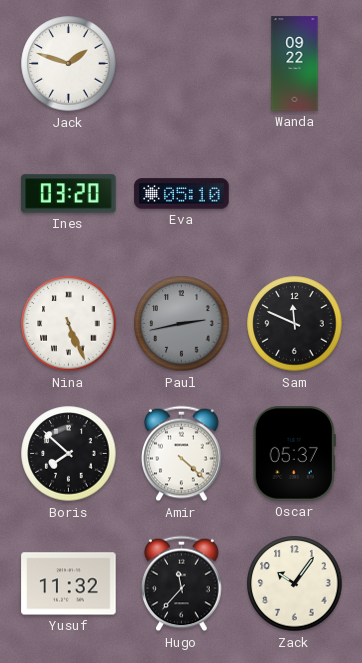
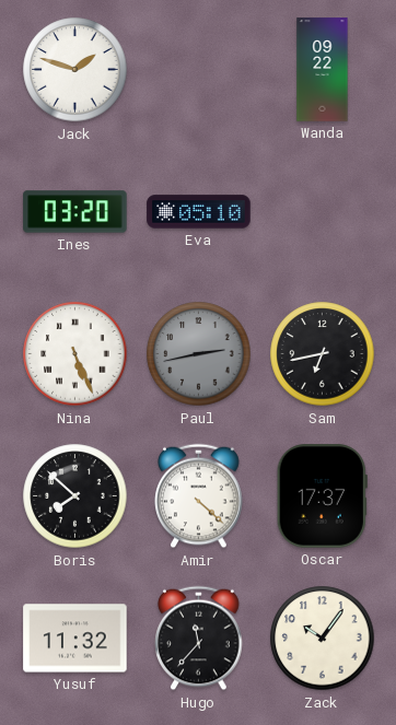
Sam: 11:49 -> 6:43 (323, 354)
Oscar: 05:37 -> 17:37 (322, 496)
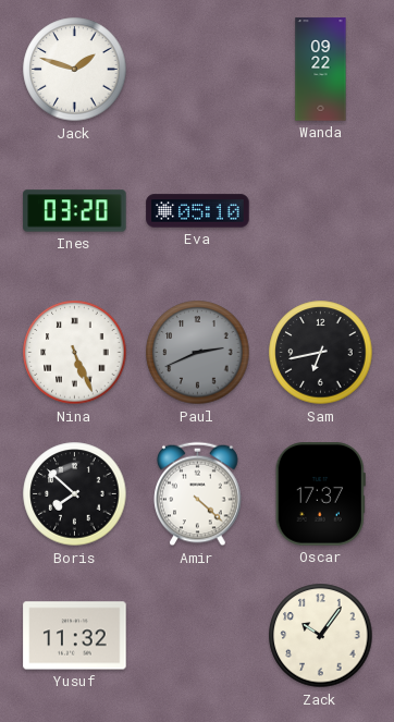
Paul: 2:43 -> 2:41 (198, 353)
Hugo: 11:37 -> none (199, 639)
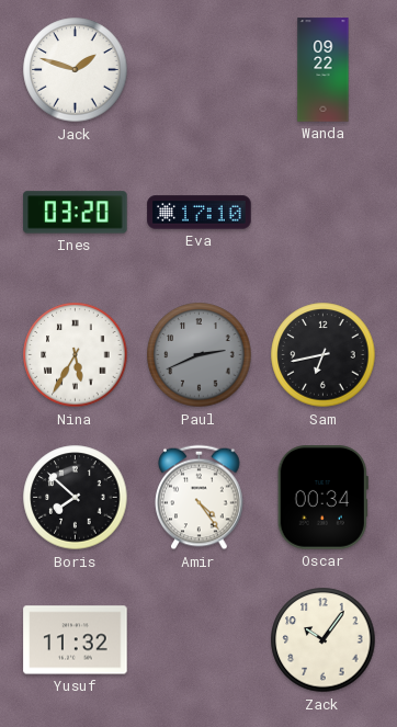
Eva: 05:10 -> 17:10 (200, 213)
Nina: 5:26 -> 5:35 (76, 355)
Amir: 4:22 -> 4:24 (200, 498)
Oscar: 17:37 -> 00:34 (322, 498)
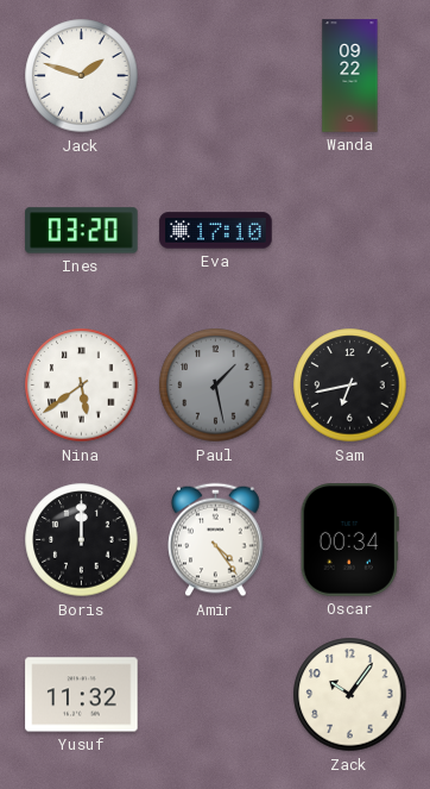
Nina: 5:35 -> 5:39 (82, 386)
Paul: 2:41 -> 1:28 (216, 386)
Boris: 7:52 -> 12:00 (82, 540)
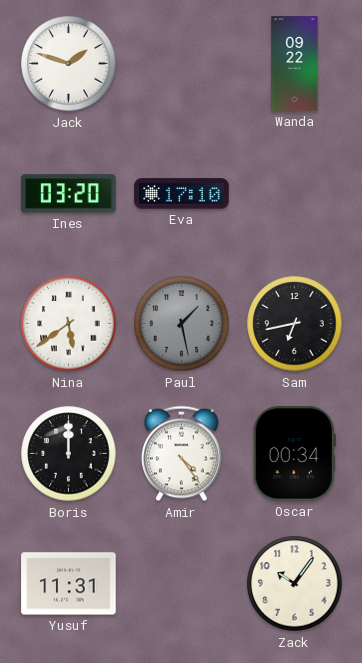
Yusuf: 11:32 -> 11:31 (69, 584)
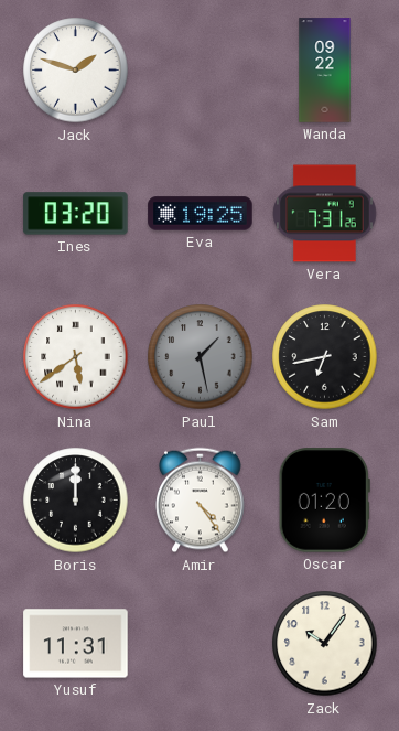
Eva: 17:10 -> 19:25 (201, 214)
Vera: none -> 7:31 (325, 214)
Oscar: 00:34 -> 01:20 (324, 501)
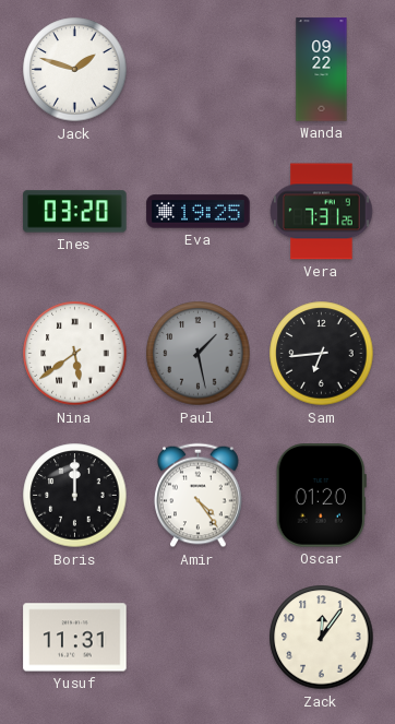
Sam: 6:43 -> 6:44 (322, 354)
Zack: 10:06 -> 12:06 (322, 638)
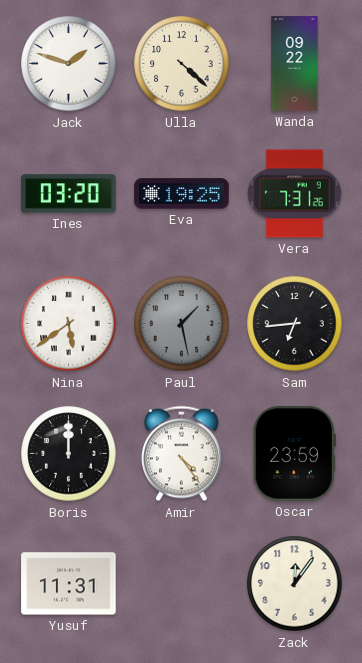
Ulla: none -> 4:22 (182, 64)
Oscar: 01:20 -> 23:59 (294, 454)
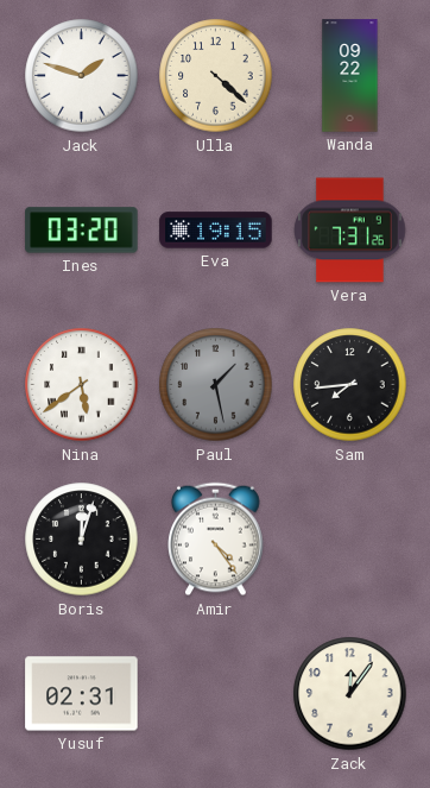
Eva: 19:25 -> 19:15 (216, 231)
Sam: 6:44 -> 7:44 (350, 385)
Boris: 12:00 -> 12:03 (82, 540)
Oscar: 23:59 -> none (294, 454)
Yusuf: 11:31 -> 02:31 (82, 694)
